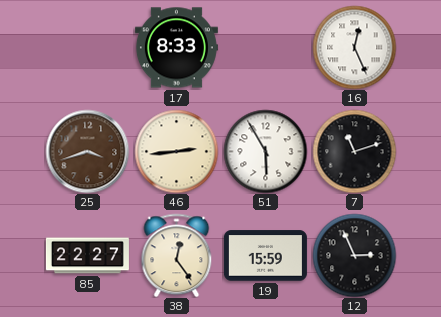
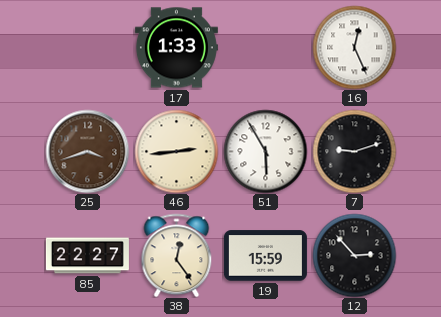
17: 8:33 -> 1:33 (176, 48)
7: 11:12 -> 9:12 (354, 151)
12: 2:56 -> 2:53 (354, 255)
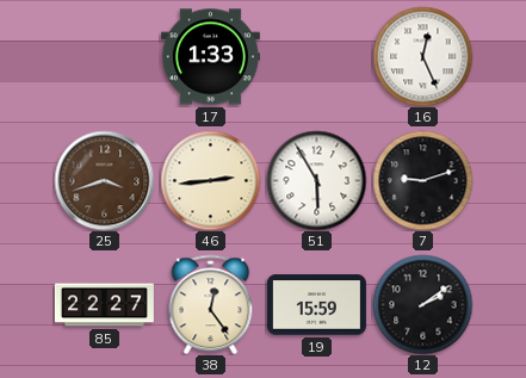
12: 2:53 -> 2:09 (422, 304)
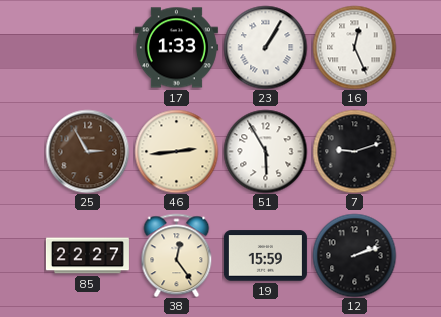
23: none -> 1:05 (265, 47)
25: 3:42 -> 2:55 (87, 151)
12: 2:09 -> 2:12 (354, 255)
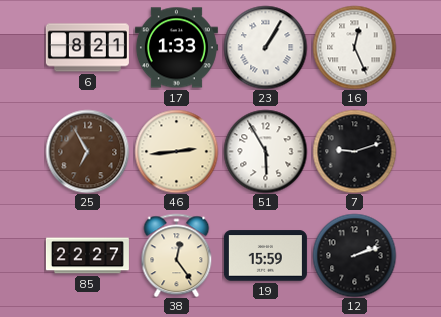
6: none -> 8:21 (87, 48)
25: 2:55 -> 6:55 (87, 151)
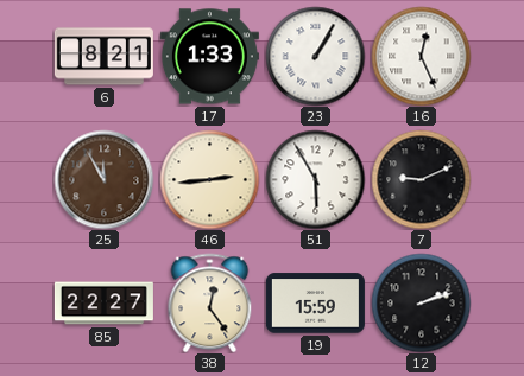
25: 6:55 -> 11:55 (103, 179)
7: 9:12 -> 9:11 (421, 179)
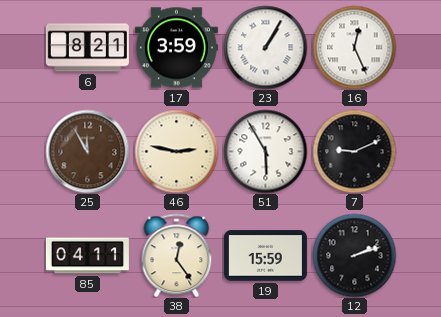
17: 1:33 -> 3:59 (176, 48)
46: 2:44 -> 2:47 (176, 151)
85: 22:27 -> 04:11 (87, 256)
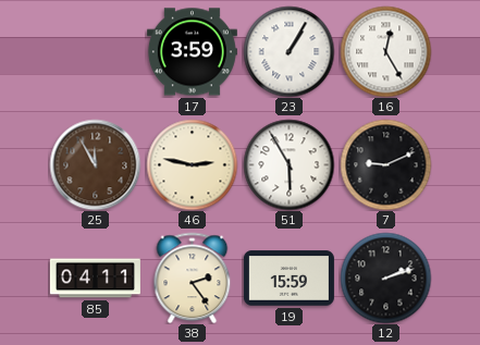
6: 8:21 -> none (87, 48)
16: 12:26 -> 12:25 (385, 51)
38: 12:24 -> 2:24 (193, 278)
